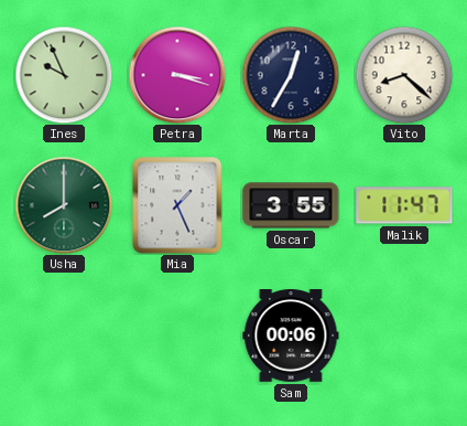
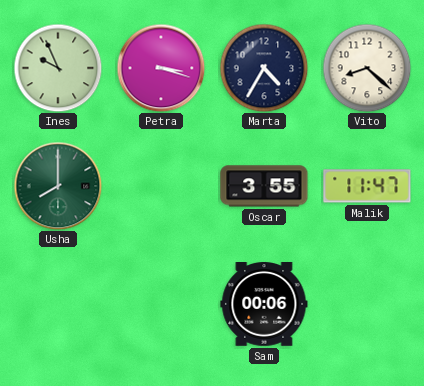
Marta: 12:35 -> 4:35 (264, 68)
Mia: 1:26 -> none (177, 205)
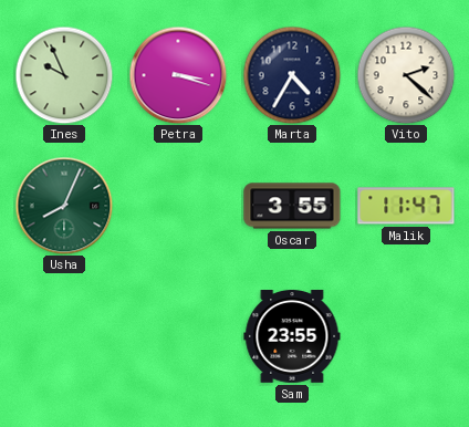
Vito: 8:22 -> 2:22 (406, 75)
Usha: 8:00 -> 8:04 (64, 206)
Sam: 00:06 -> 23:55 (292, 337)
